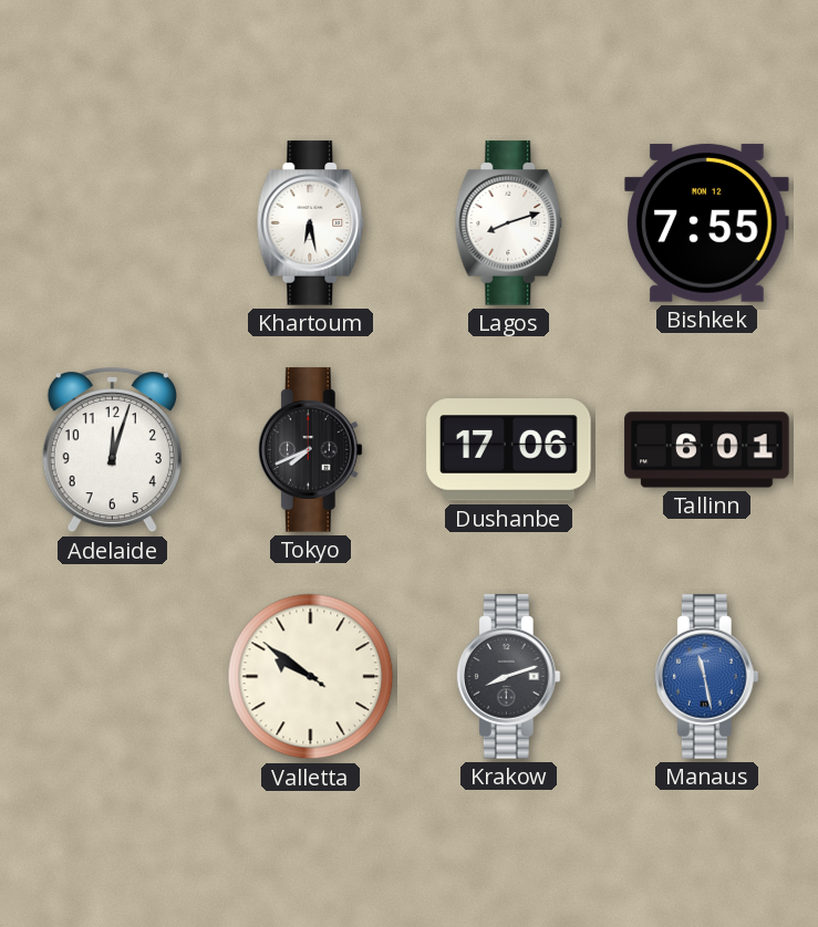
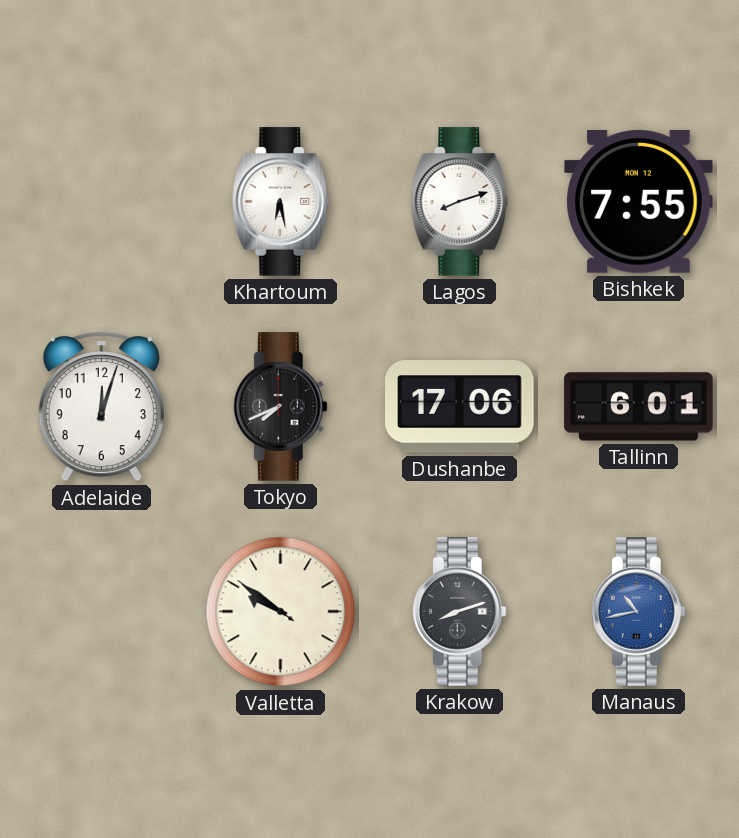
Manaus: 11:28 -> 10:43 (638, 612)
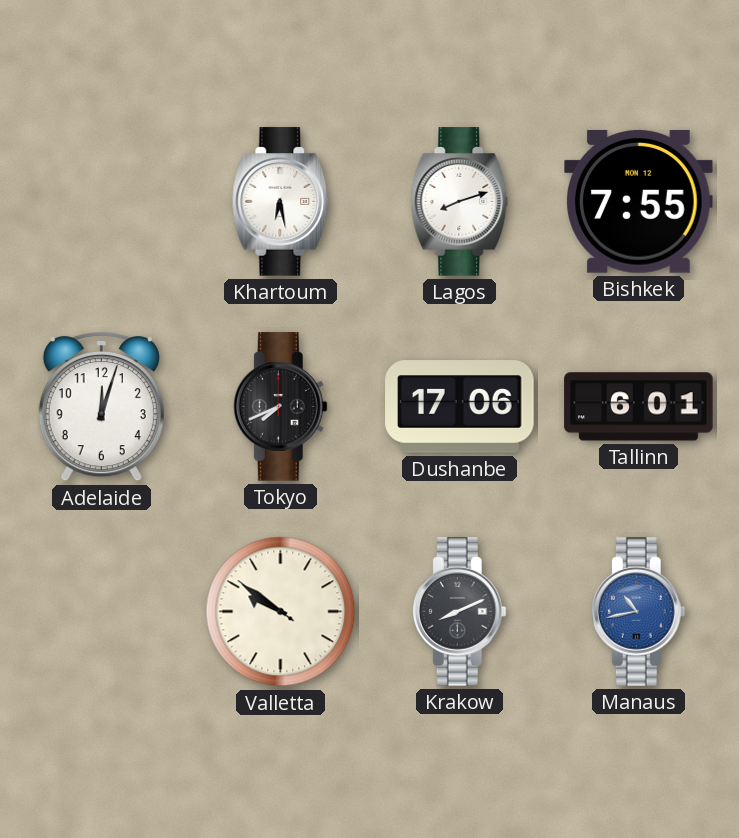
Krakow: 8:12 -> 8:11 (459, 612)
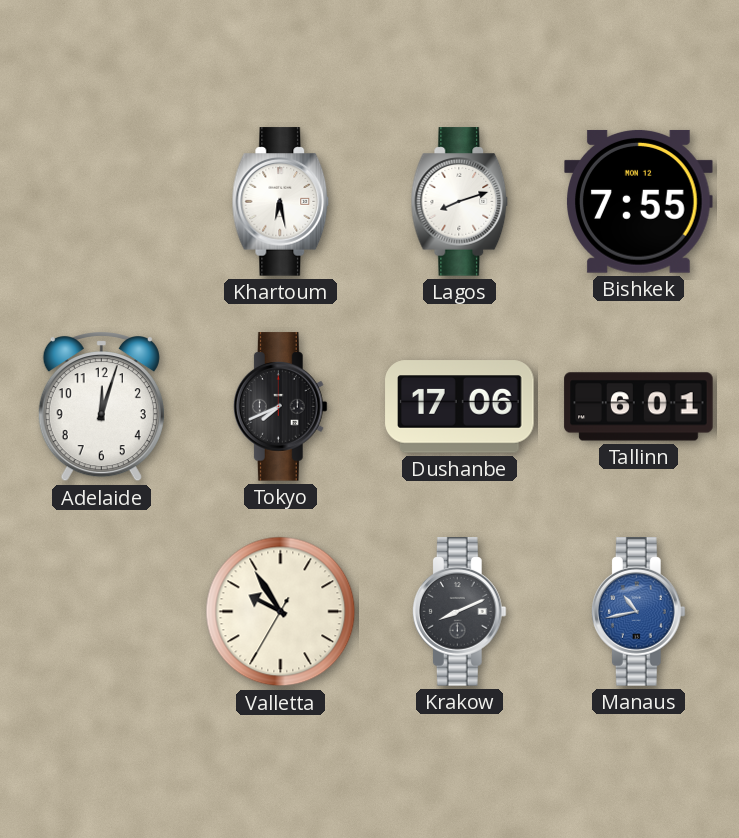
Valletta: 9:50 -> 9:54 (281, 612)
